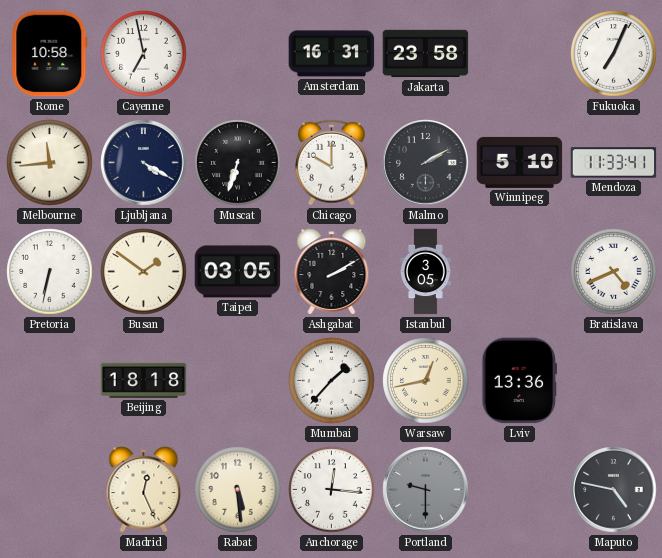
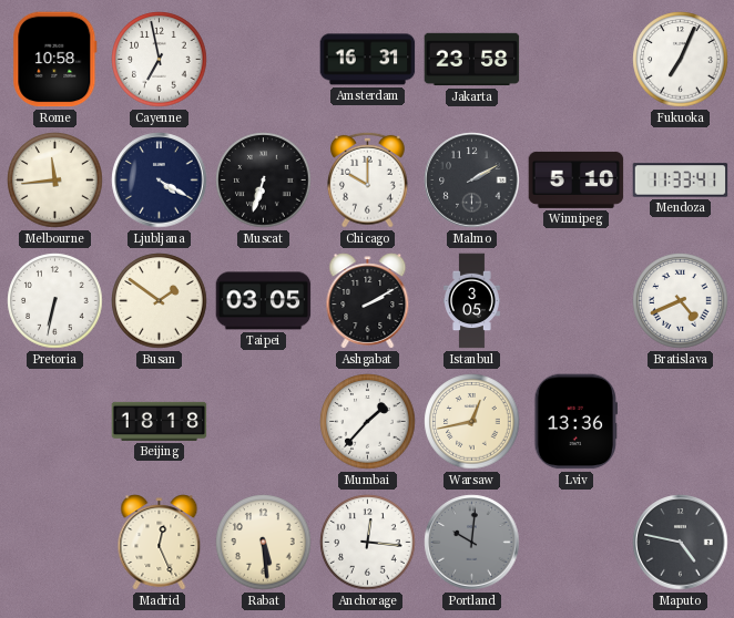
Portland: 9:30 -> 10:01 (472, 543)
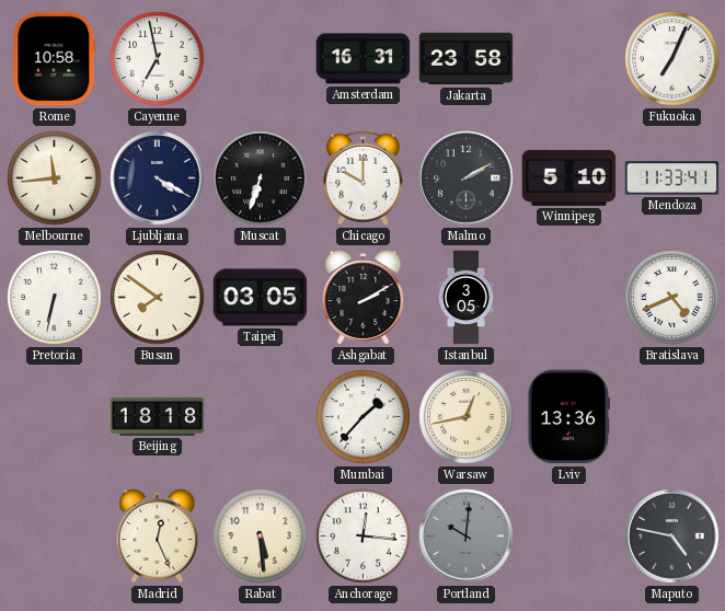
Busan: 1:51 -> 7:51 (158, 298)
